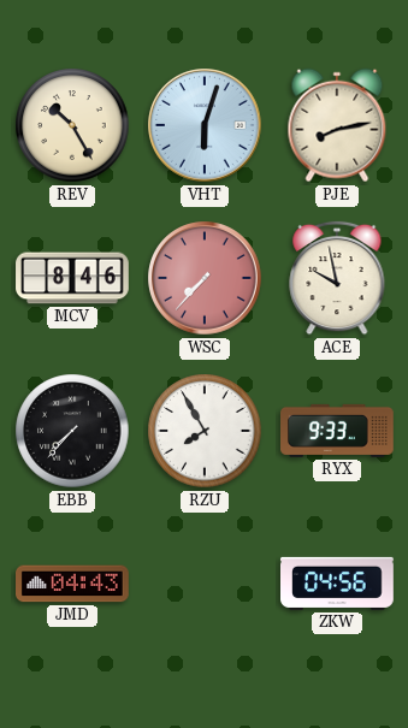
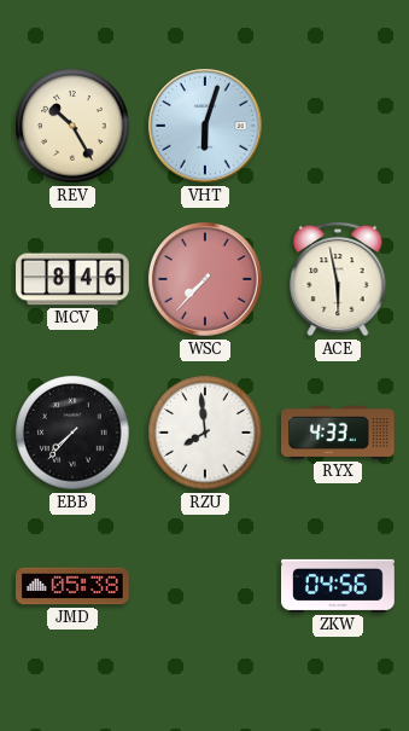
PJE: 8:13 -> none (337, 125)
ACE: 9:58 -> 5:58 (338, 279)
RZU: 7:55 -> 7:59 (205, 433)
RYX: 9:33 -> 4:33 (339, 433)
JMD: 04:43 -> 05:38 (72, 586)
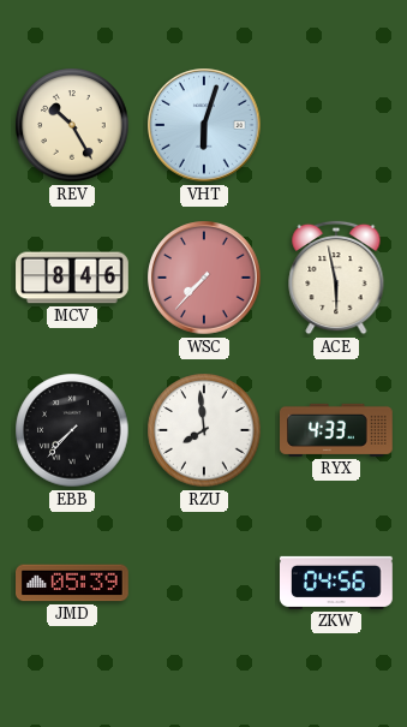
JMD: 05:38 -> 05:39 (72, 583)
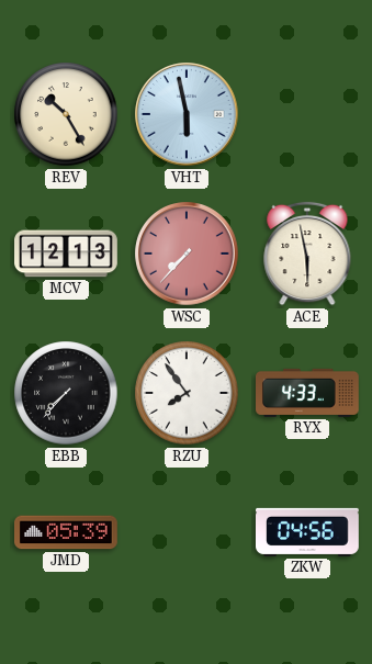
VHT: 6:03 -> 5:58 (187, 114)
MCV: 8:46 -> 12:13 (66, 254)
RZU: 7:59 -> 7:54 (187, 393)
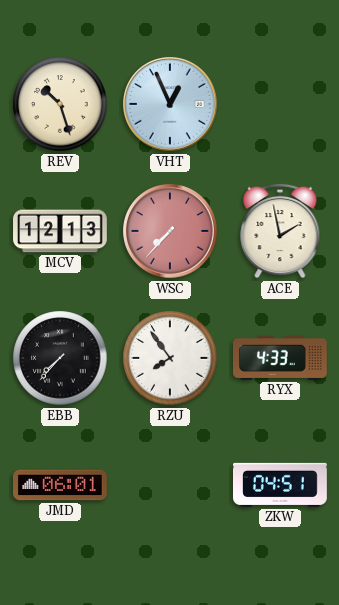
REV: 10:25 -> 10:27 (60, 104)
VHT: 5:58 -> 12:56 (170, 104)
ACE: 5:58 -> 1:58 (280, 231)
JMD: 05:39 -> 06:01 (60, 485)
ZKW: 04:56 -> 04:51 (281, 485)
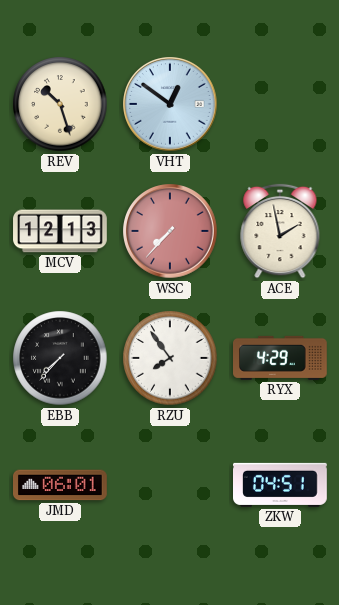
VHT: 12:56 -> 12:51 (170, 104)
RYX: 4:33 -> 4:29 (281, 358)
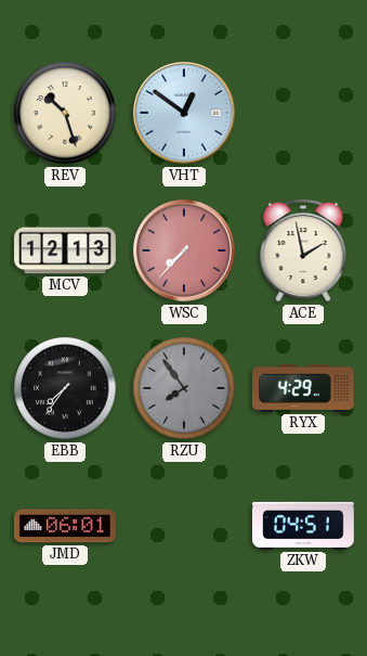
EBB: 7:37 -> 7:36 (65, 388)
RZU dial: white -> grey (184, 388)
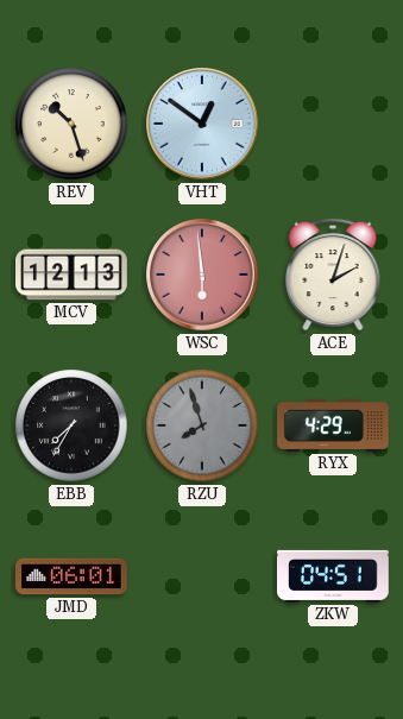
WSC: 7:37 -> 5:59 (202, 275)
ACE: 1:58 -> 2:03 (333, 275)
EBB: 7:36 -> 7:35 (71, 425)
RZU: 7:54 -> 7:57 (202, 425)
